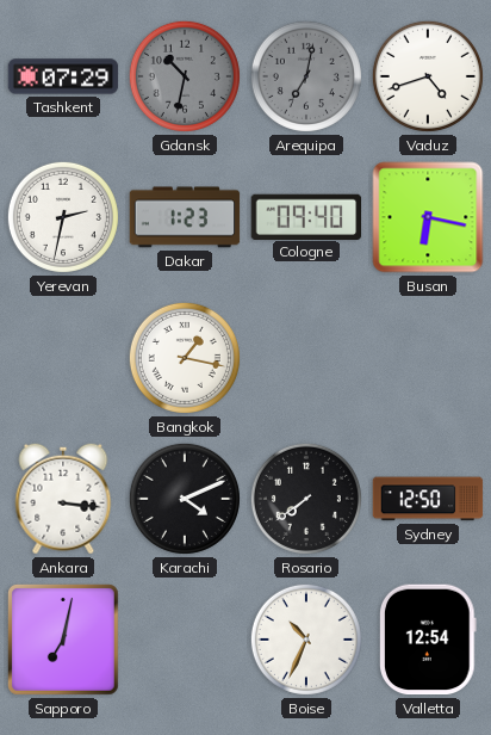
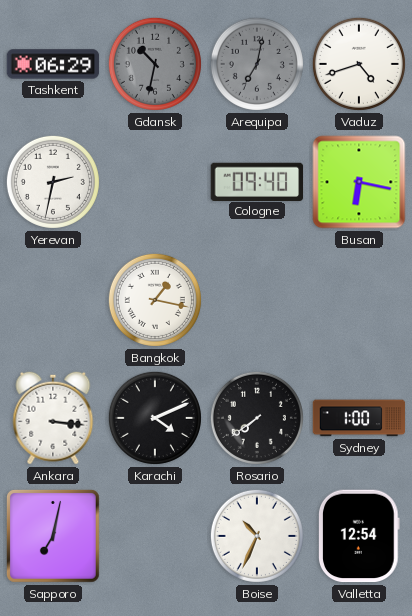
Tashkent: 07:29 -> 06:29 (53, 64)
Dakar: 1:23 -> none (185, 217)
Sydney: 12:50 -> 1:00 (359, 418)
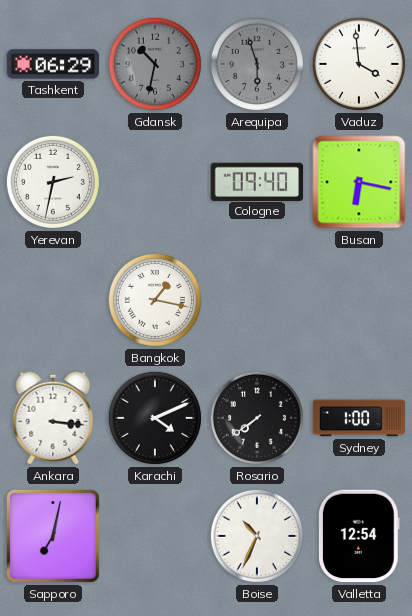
Arequipa: 7:02 -> 5:57 (257, 64)
Vaduz: 4:42 -> 3:59 (359, 64)
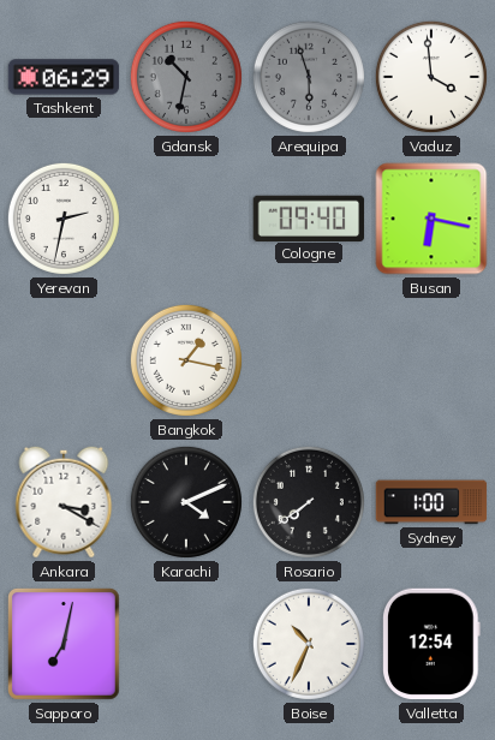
Ankara: 3:16 -> 3:20 (64, 502)
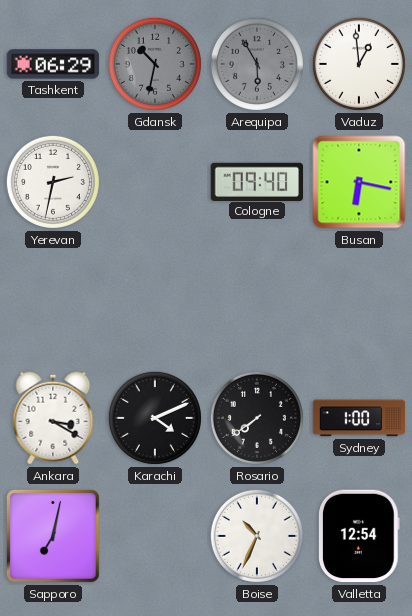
Arequipa: 5:57 -> 5:55 (257, 64)
Vaduz: 3:59 -> 12:59 (359, 64)
Bangkok: 1:17 -> none (186, 360)
